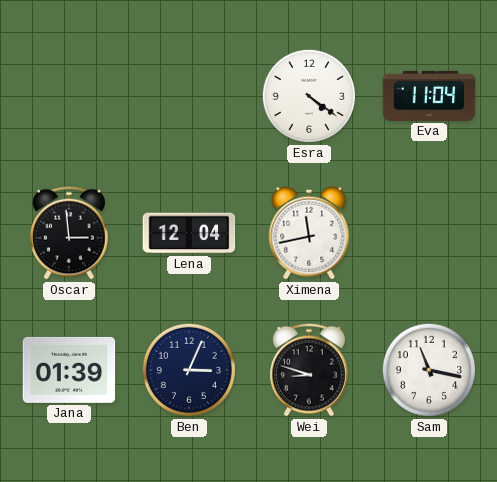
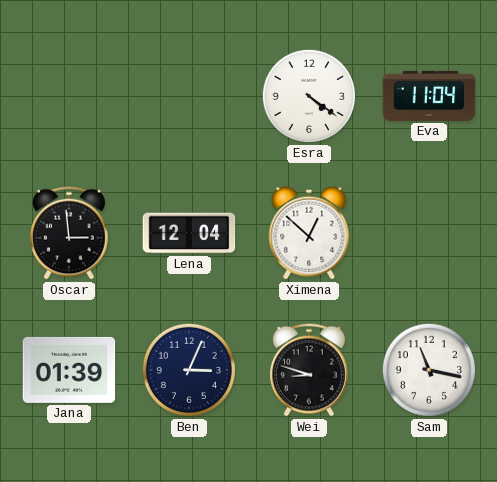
Ximena: 11:43 -> 12:52 (309, 233)
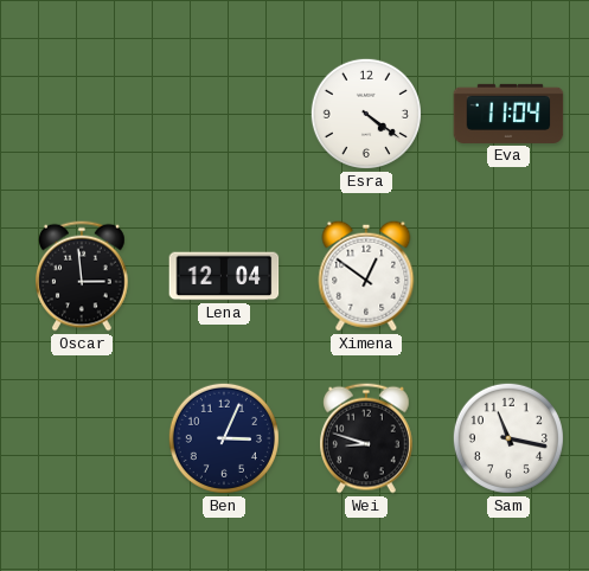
Ximena: 12:52 -> 12:51 (366, 276)
Jana: 01:39 -> none (69, 370)
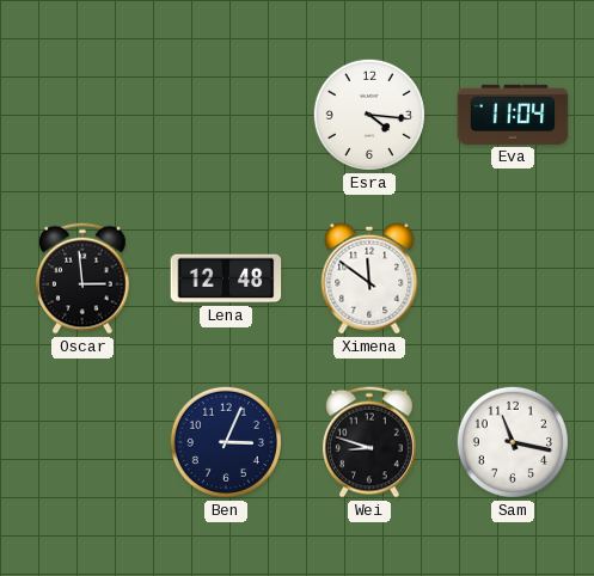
Esra: 4:21 -> 4:16 (369, 115)
Lena: 12:04 -> 12:48 (226, 278)
Ximena: 12:51 -> 11:51 (369, 278)
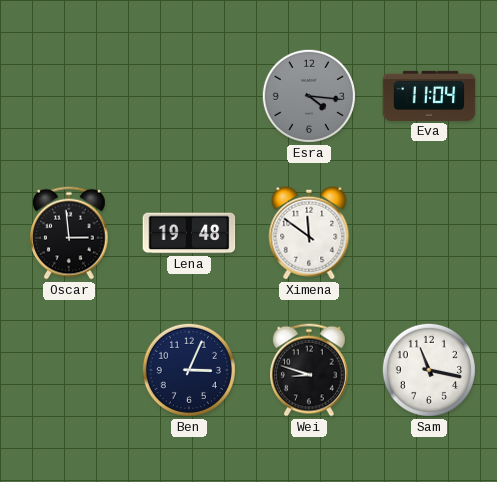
Esra dial: white -> grey (309, 96)
Lena: 12:48 -> 19:48 (189, 233)
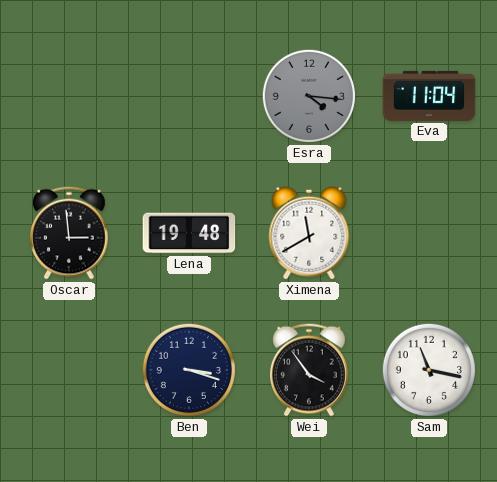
Ximena: 11:51 -> 11:40 (309, 233)
Ben: 3:04 -> 3:18 (189, 370)
Wei: 8:48 -> 3:54 (310, 370)
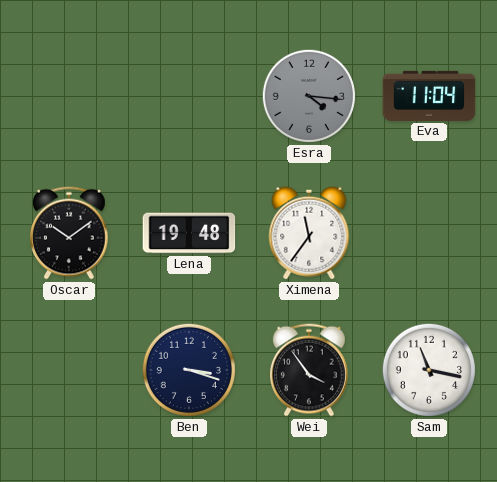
Oscar: 2:59 -> 10:09 (70, 233)
Ximena: 11:40 -> 11:36 (309, 233)
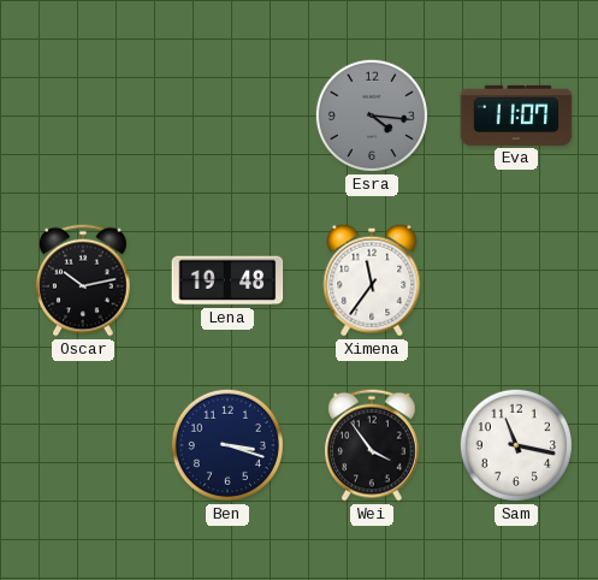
Eva: 11:04 -> 11:07 (516, 116)
Oscar: 10:09 -> 10:13 (84, 280)
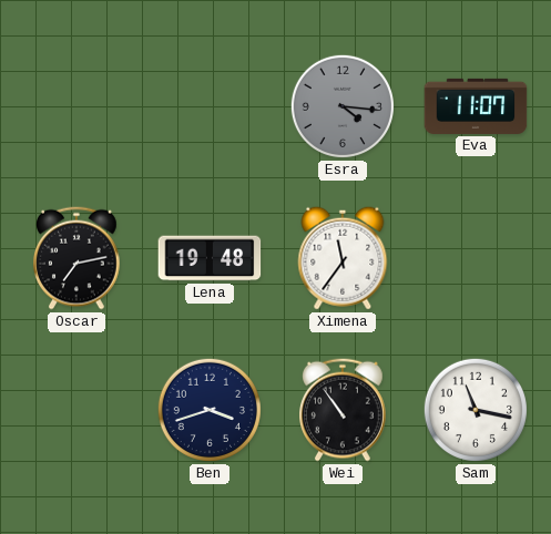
Oscar: 10:13 -> 7:13 (78, 258)
Ben: 3:18 -> 3:42 (210, 410)
Wei: 3:54 -> 10:54 (344, 410)
